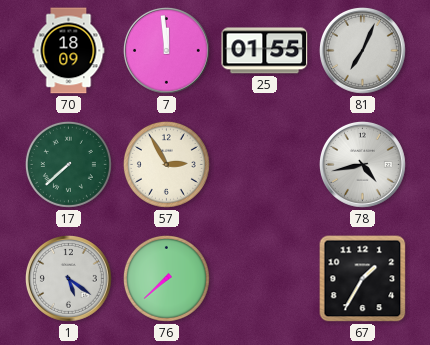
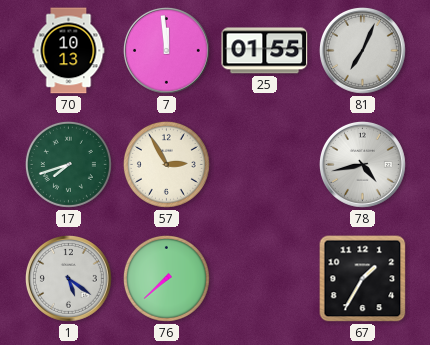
70: 18:09 -> 10:13 (69, 51)
17: 7:38 -> 7:42 (68, 164)
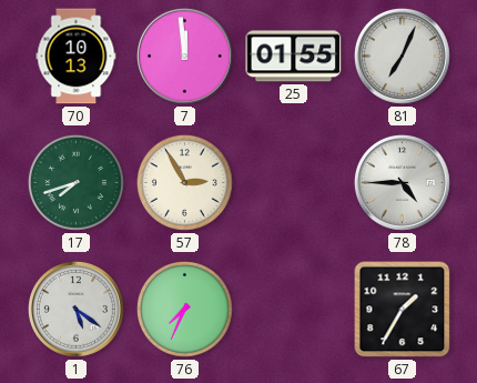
78: 4:43 -> 4:45 (402, 182)
76: 7:38 -> 7:34 (184, 309)
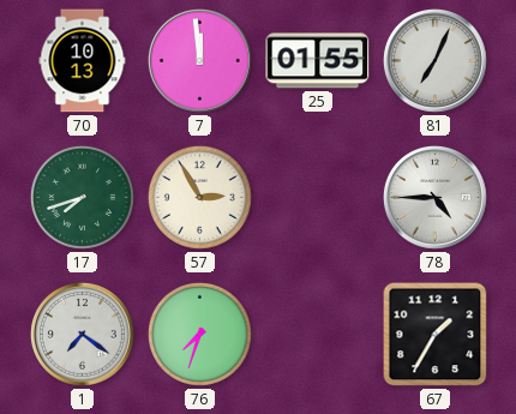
1: 5:21 -> 7:21 (82, 334)
76: 7:34 -> 7:33 (199, 334)
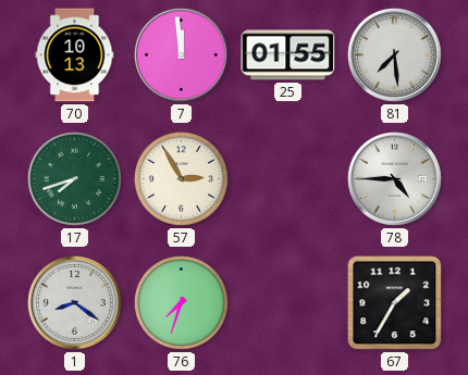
81: 7:04 -> 7:29 (394, 54)
1: 7:21 -> 8:21 (74, 302)
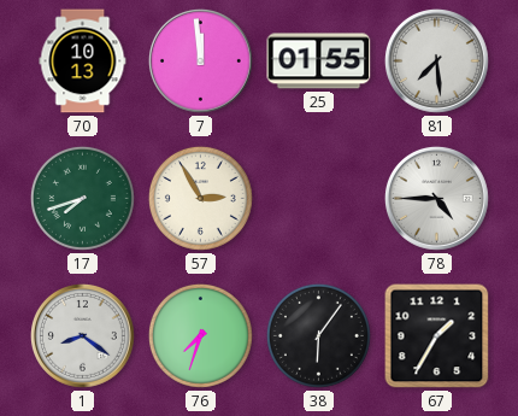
38: none -> 6:06 (318, 335)
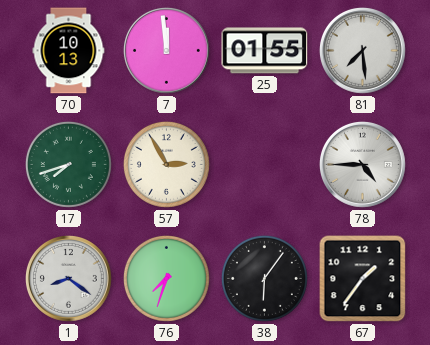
67: 1:35 -> 1:36 (363, 279)
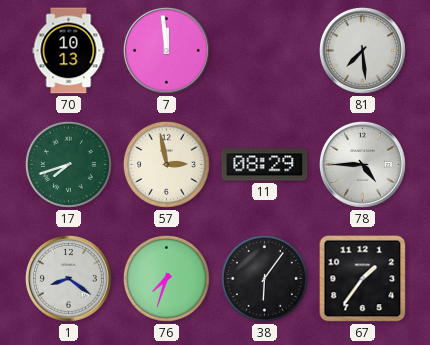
25: 01:55 -> none (265, 51)
57: 2:55 -> 2:58 (166, 164)
11: none -> 08:29 (265, 165)
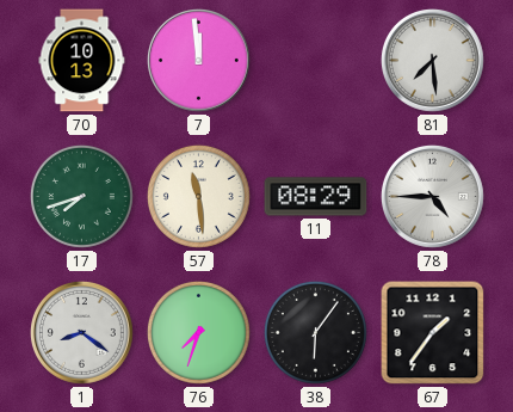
57: 2:58 -> 11:29 (198, 196)
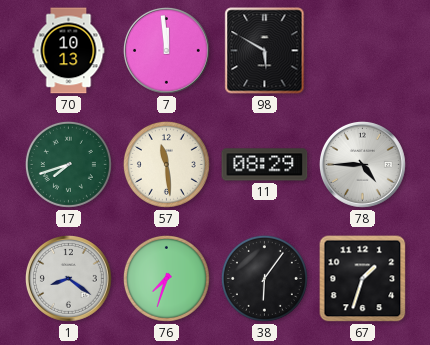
98: none -> 5:50 (265, 51)
81: 7:29 -> none (432, 60)
67: 1:36 -> 1:33 (363, 279)
